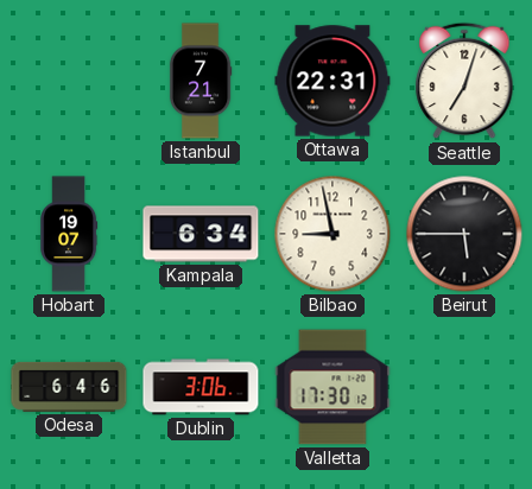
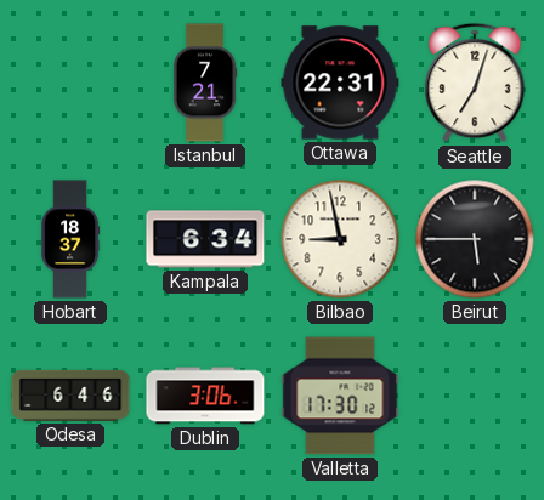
Hobart: 19:07 -> 18:37 (70, 239)
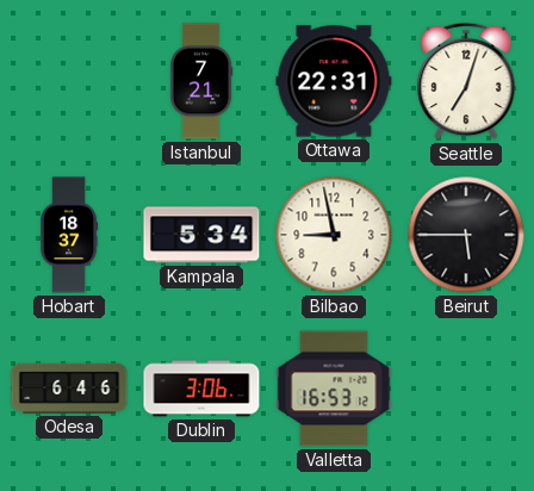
Kampala: 6:34 -> 5:34 (201, 235)
Valletta: 17:30 -> 16:53 (334, 389)
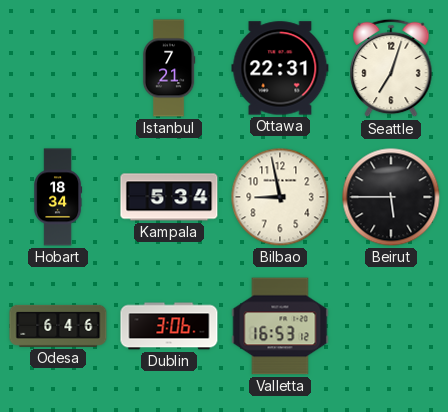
Hobart: 18:37 -> 18:34 (58, 197)
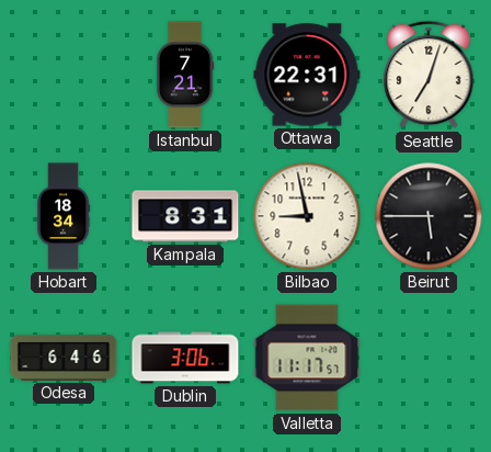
Kampala: 5:34 -> 8:31 (185, 216)
Valletta: 16:53 -> 11:17 (307, 358)
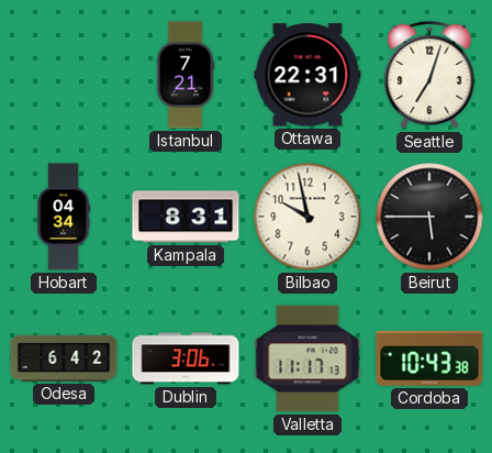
Hobart: 18:34 -> 04:34 (64, 217)
Bilbao: 8:58 -> 9:58 (307, 217)
Odesa: 6:46 -> 6:42 (64, 358)
Valletta: 11:17:57 -> 11:17:13 (307, 358)
Cordoba: none -> 10:43 (429, 358)
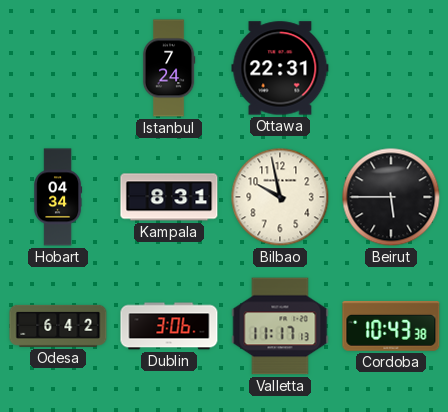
Istanbul: 7:21 -> 7:24 (169, 68)
Seattle: 7:03 -> none (429, 75)
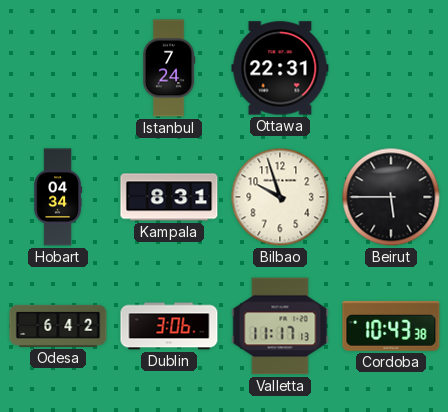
Bilbao: 9:58 -> 9:57 (280, 197)
